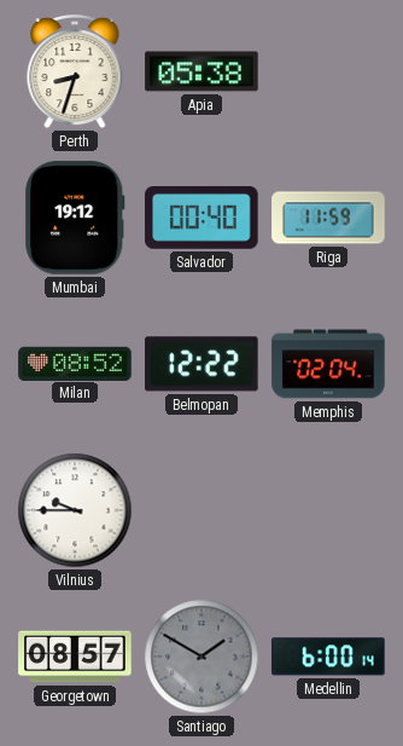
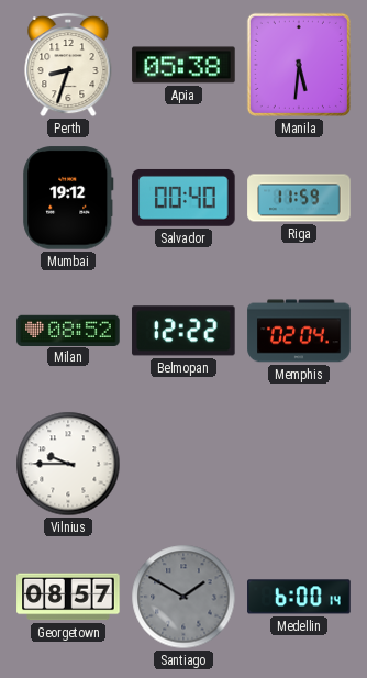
Manila: none -> 5:31 (299, 65)
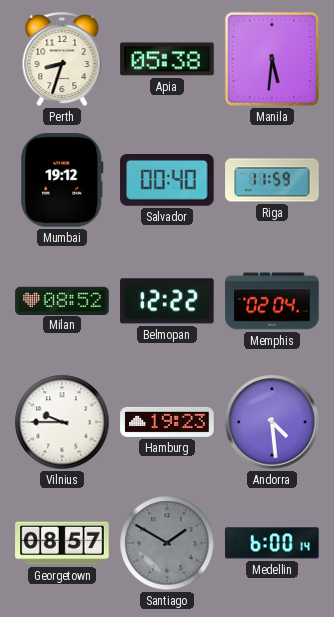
Hamburg: none -> 19:23 (167, 422)
Andorra: none -> 4:29 (272, 422)
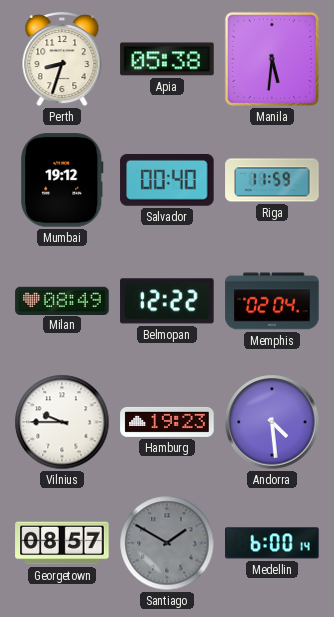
Milan: 08:52 -> 08:49 (62, 300)
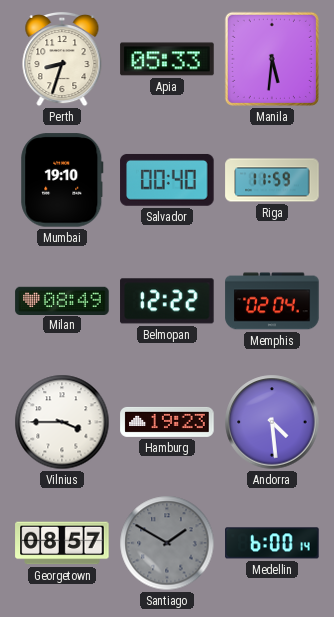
Apia: 05:38 -> 05:33 (167, 59)
Mumbai: 19:12 -> 19:10 (62, 180)
Vilnius: 9:45 -> 3:45 (62, 422)
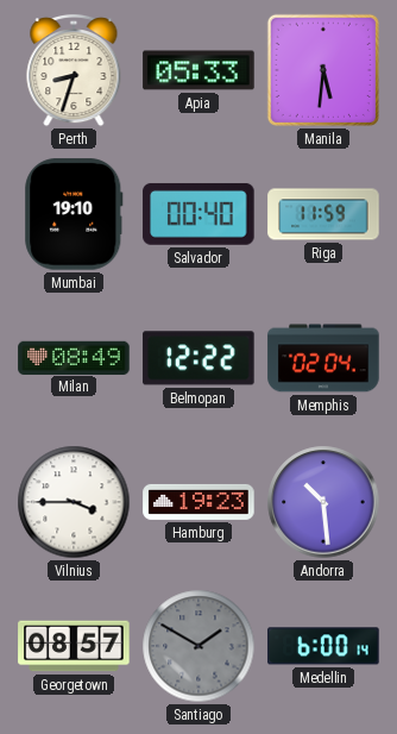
Andorra: 4:29 -> 10:29 (323, 502)
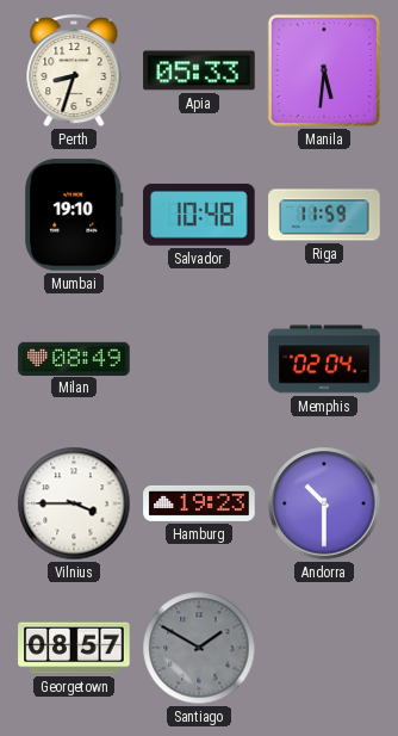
Salvador: 00:40 -> 10:48 (199, 215)
Belmopan: 12:22 -> none (198, 358)
Andorra: 10:29 -> 10:30 (324, 503)
Medellin: 6:00 -> none (323, 646)
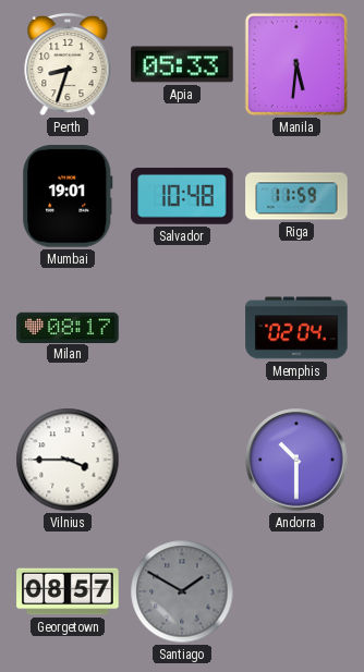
Mumbai: 19:10 -> 19:01 (68, 196)
Milan: 08:49 -> 08:17 (68, 327)
Hamburg: 19:23 -> none (199, 503)
